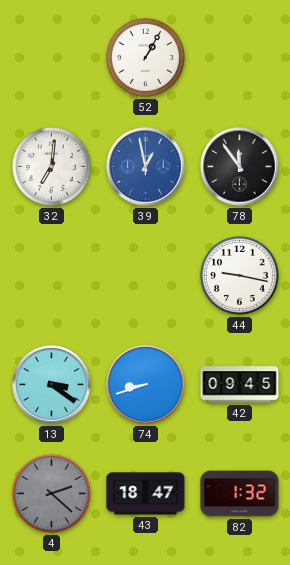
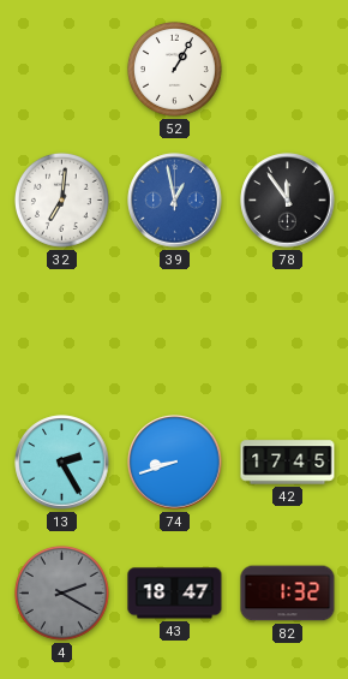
44: 9:17 -> none (239, 275)
13: 3:21 -> 2:25 (62, 463)
42: 09:45 -> 17:45 (288, 463)
4: 2:22 -> 2:20 (61, 592)
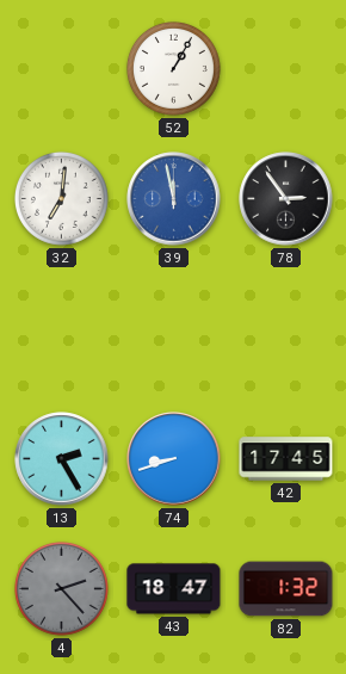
39: 12:58 -> 11:58 (174, 199)
78: 11:54 -> 2:54 (286, 199)
4: 2:20 -> 2:23 (61, 588)
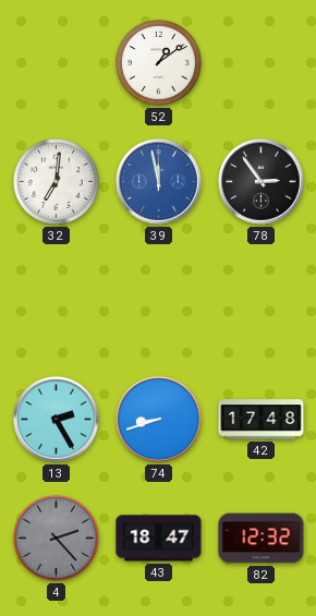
52: 1:05 -> 1:09 (158, 62)
42: 17:45 -> 17:48 (262, 420)
82: 1:32 -> 12:32 (262, 539)
